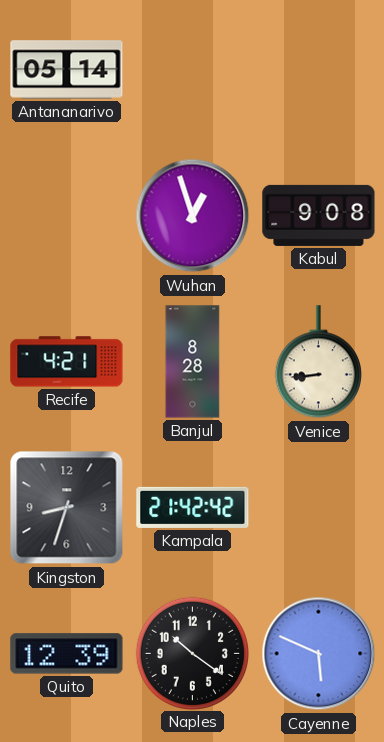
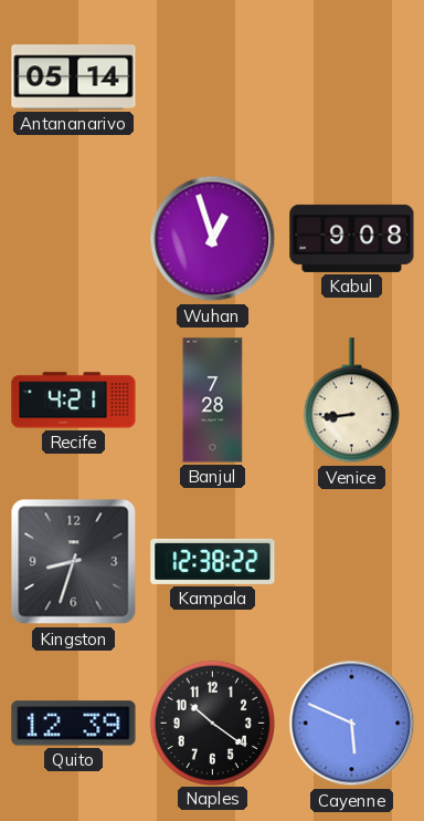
Banjul: 8:28 -> 7:28 (213, 401)
Kampala: 21:42 -> 12:38 (213, 561)
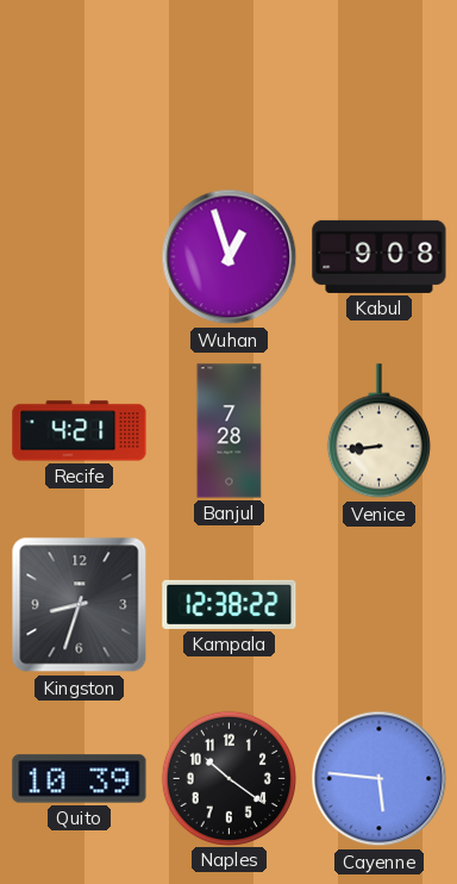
Antananarivo: 05:14 -> none (74, 77)
Quito: 12:39 -> 10:39 (80, 779)
Cayenne: 5:49 -> 5:46 (380, 779)
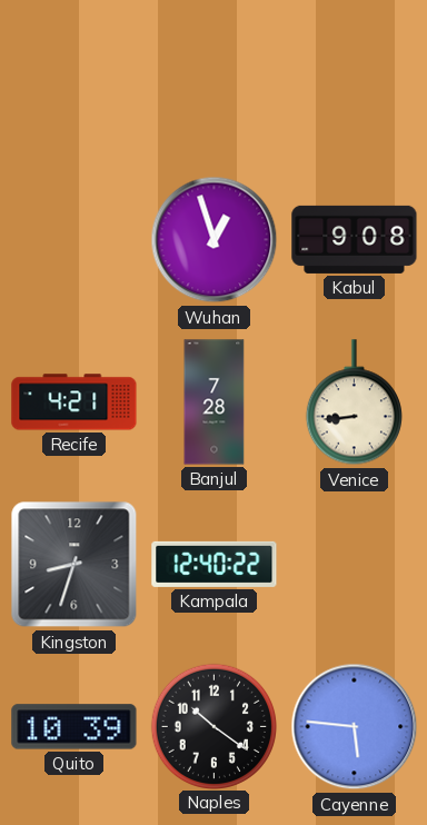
Kampala: 12:38 -> 12:40 (215, 564)
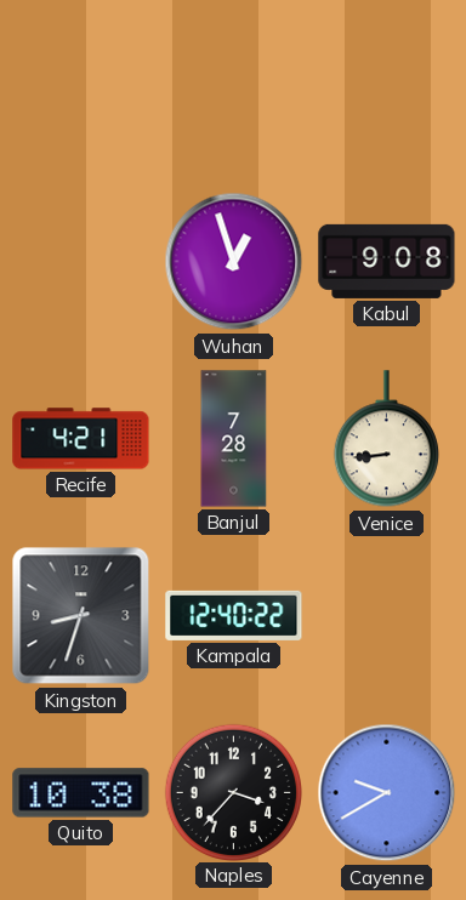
Quito: 10:39 -> 10:38 (81, 793)
Naples: 10:21 -> 3:37 (233, 792)
Cayenne: 5:46 -> 9:40 (387, 793)
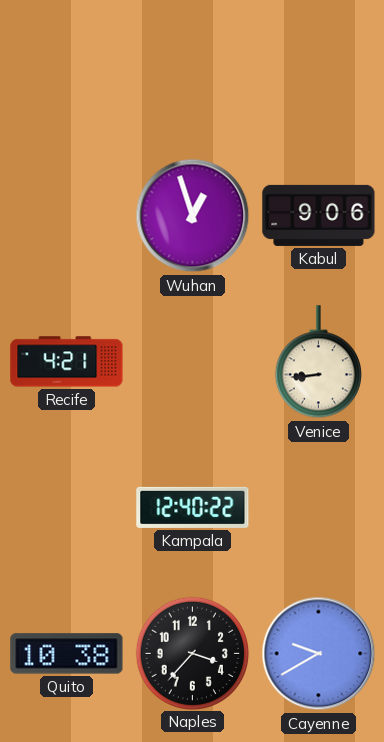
Kabul: 9:08 -> 9:06 (319, 215)
Banjul: 7:28 -> none (234, 439)
Kingston: 8:33 -> none (81, 616)
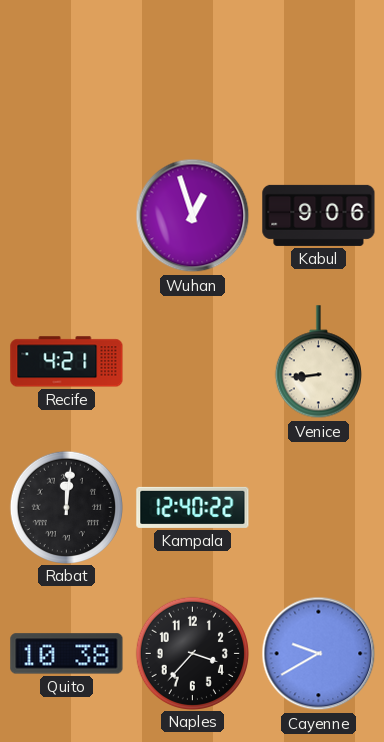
Rabat: none -> 12:01 (66, 507)
